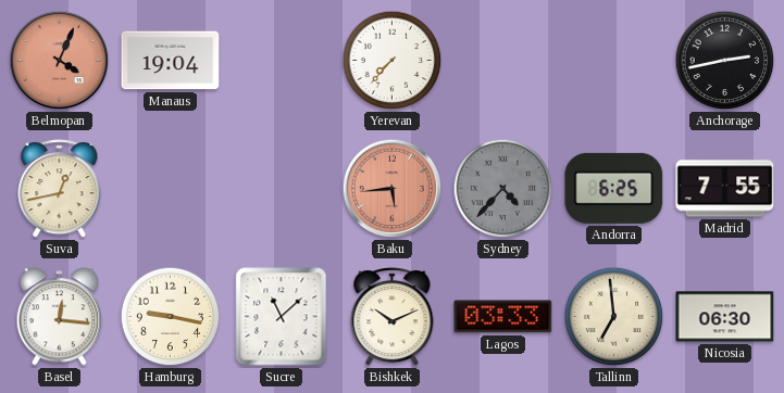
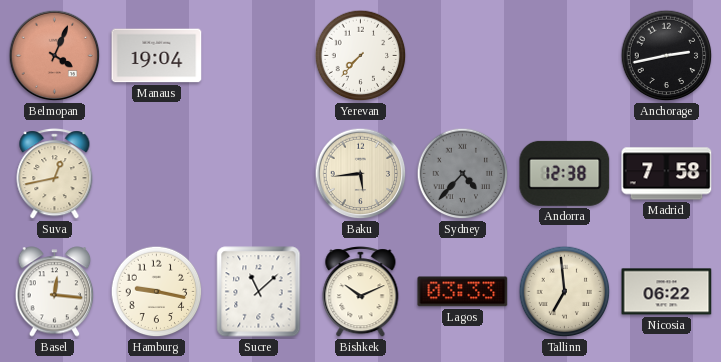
Baku dial: salmon -> cream (361, 174)
Andorra: 6:25 -> 12:38 (565, 173)
Madrid: 7:55 -> 7:58 (667, 174)
Nicosia: 06:30 -> 06:22 (667, 292)
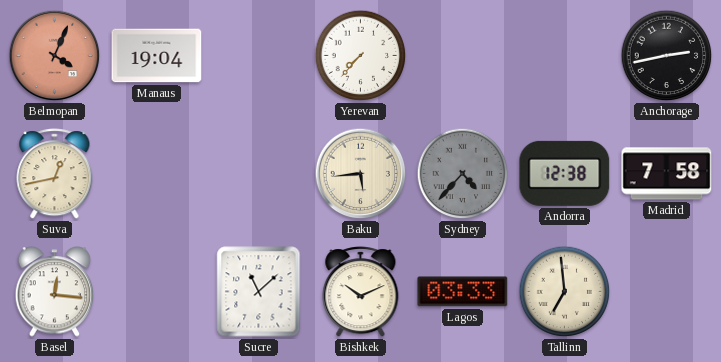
Hamburg: 9:17 -> none (157, 292)
Nicosia: 06:22 -> none (667, 292)
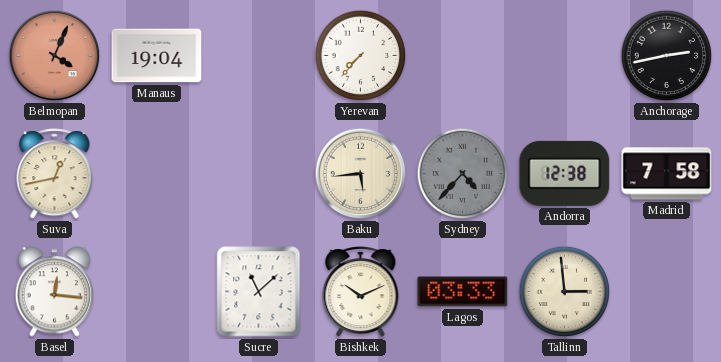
Tallinn: 6:59 -> 2:59 (565, 292)
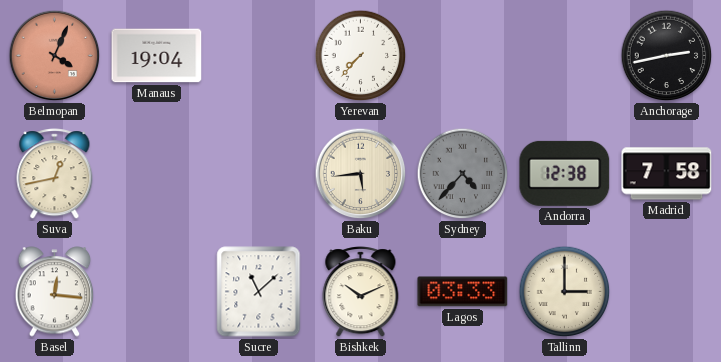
Tallinn: 2:59 -> 3:00 (565, 292)
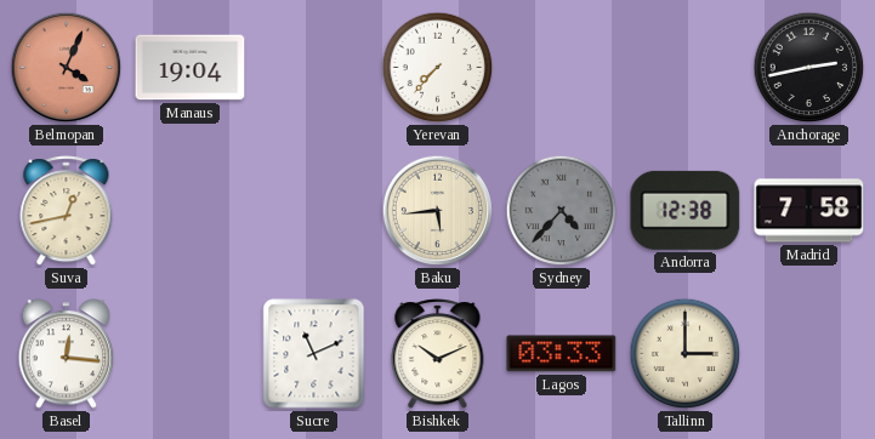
Sucre: 11:08 -> 11:11 (314, 354)
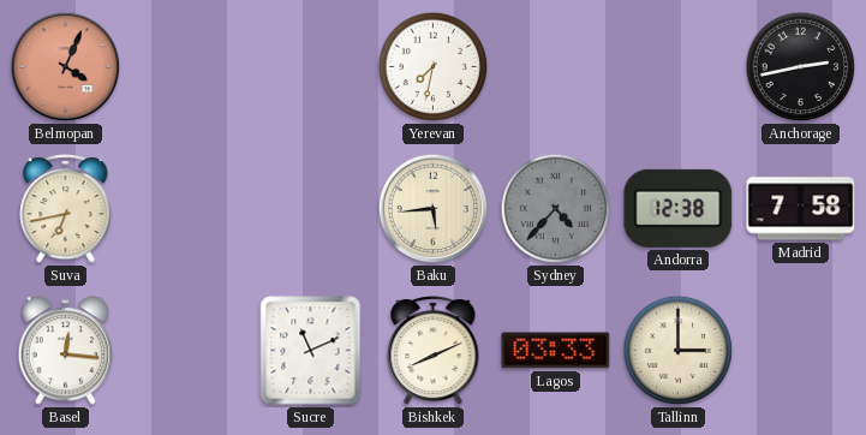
Manaus: 19:04 -> none (191, 68)
Yerevan: 7:37 -> 7:32 (434, 67)
Suva: 12:43 -> 6:43 (66, 209)
Bishkek: 10:11 -> 8:11 (434, 351)
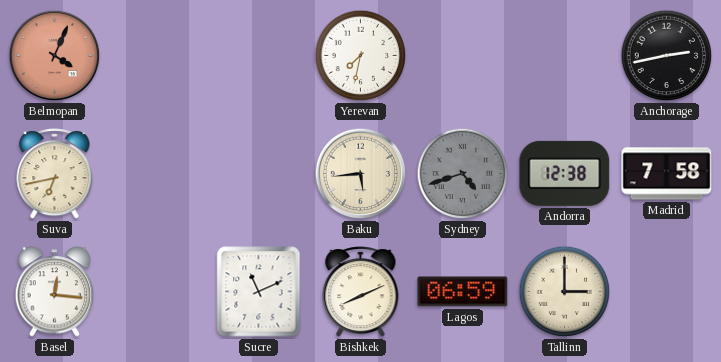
Sydney: 4:37 -> 4:42 (463, 174)
Lagos: 03:33 -> 06:59 (463, 292)
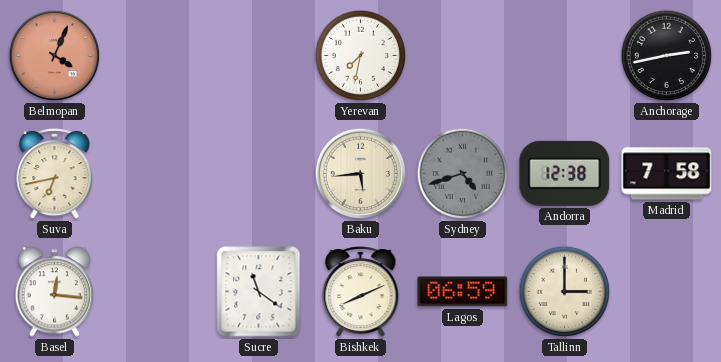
Sucre: 11:11 -> 11:21 (259, 292)
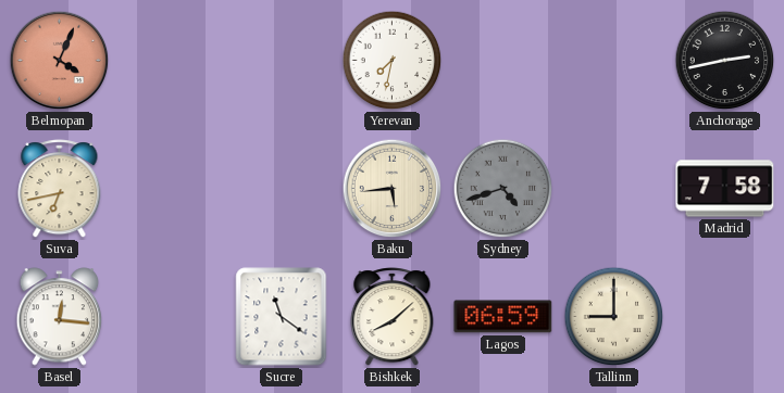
Andorra: 12:38 -> none (565, 173)
Bishkek: 8:11 -> 8:08 (393, 317)
Tallinn: 3:00 -> 9:00 (614, 317)
